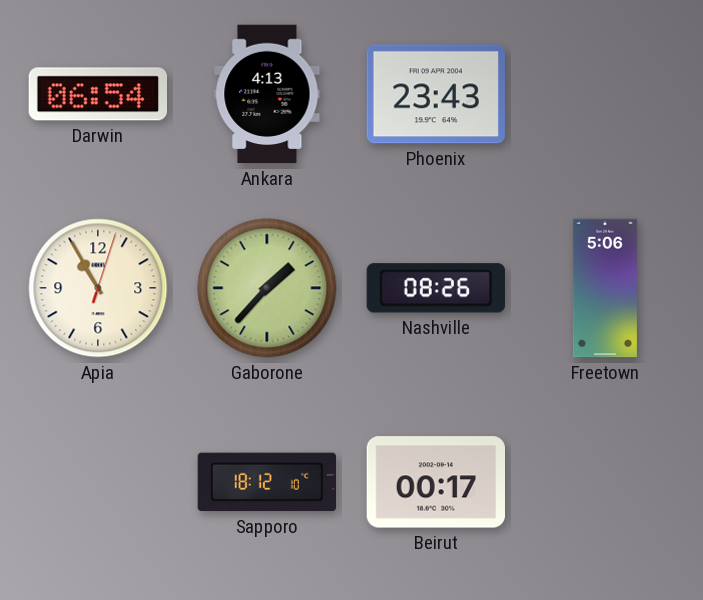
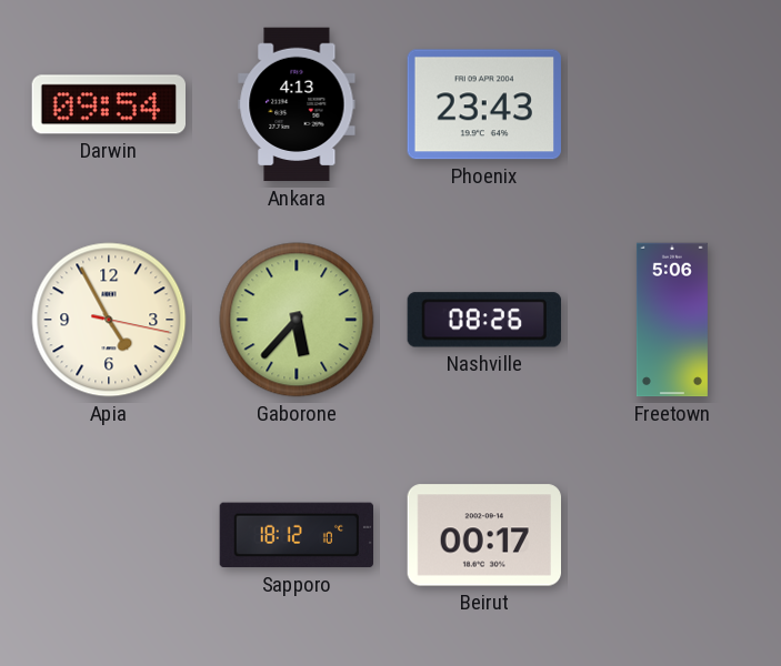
Darwin: 06:54 -> 09:54 (108, 104)
Apia: 10:55 -> 4:55 (109, 320)
Gaborone: 1:37 -> 5:37 (297, 320)
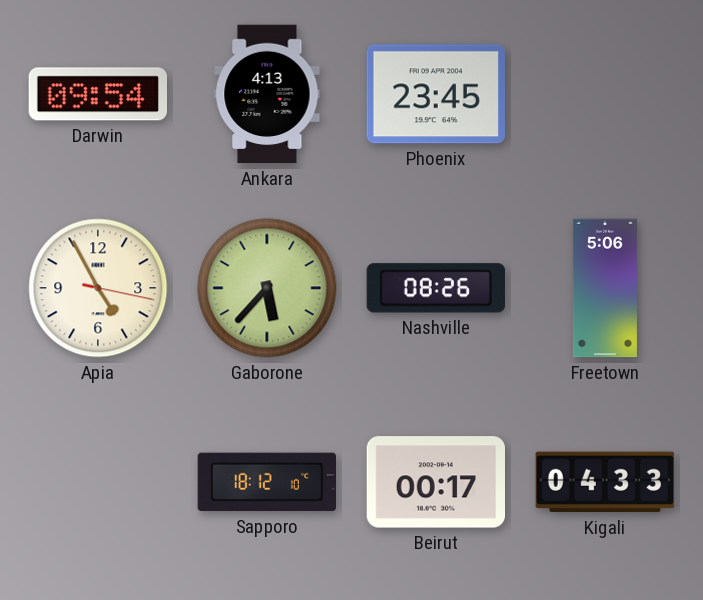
Phoenix: 23:43 -> 23:45 (435, 94)
Kigali: none -> 04:33 (604, 482)
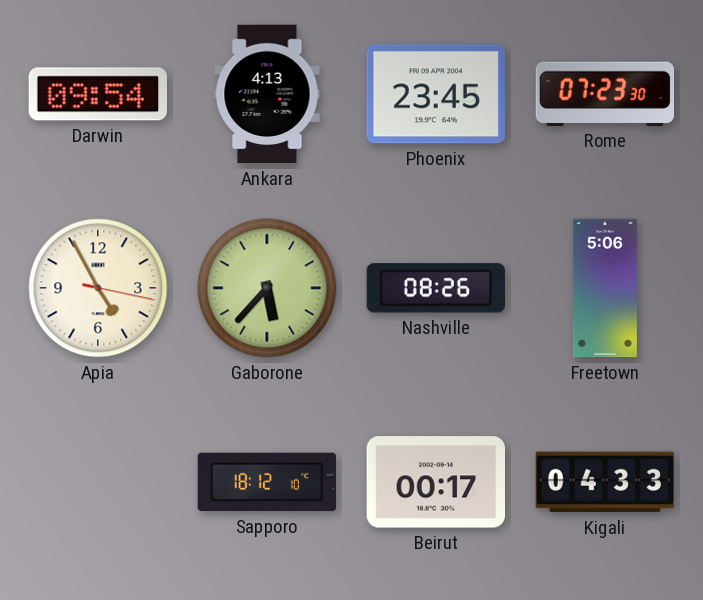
Rome: none -> 07:23 (605, 94)
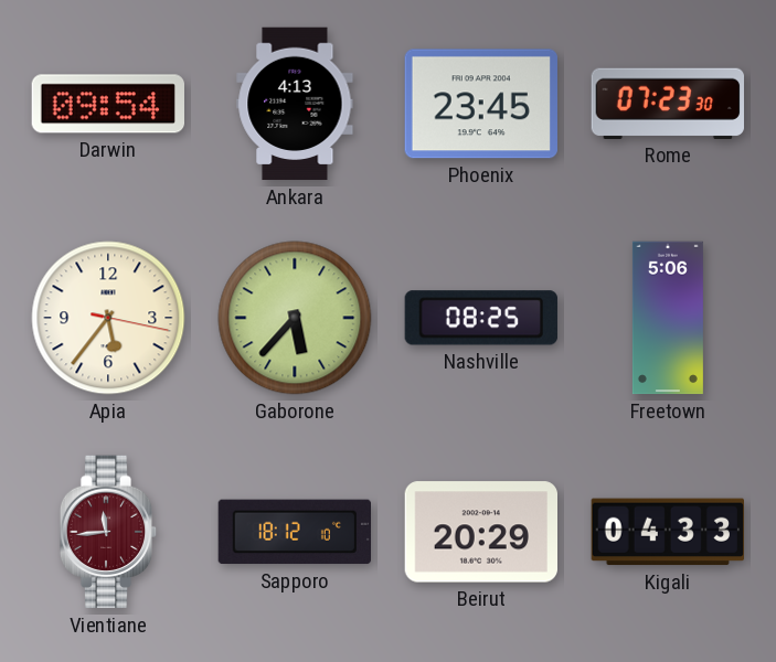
Apia: 4:55 -> 5:36 (108, 318)
Nashville: 08:26 -> 08:25 (481, 318)
Vientiane: none -> 11:44 (108, 532)
Beirut: 00:17 -> 20:29 (480, 532)
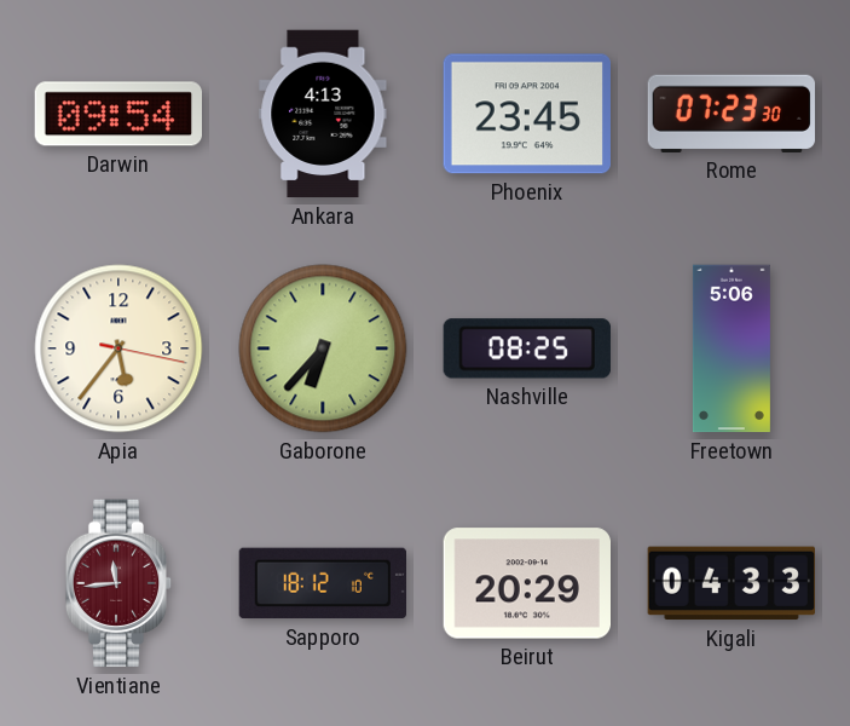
Gaborone: 5:37 -> 6:37 (323, 348)
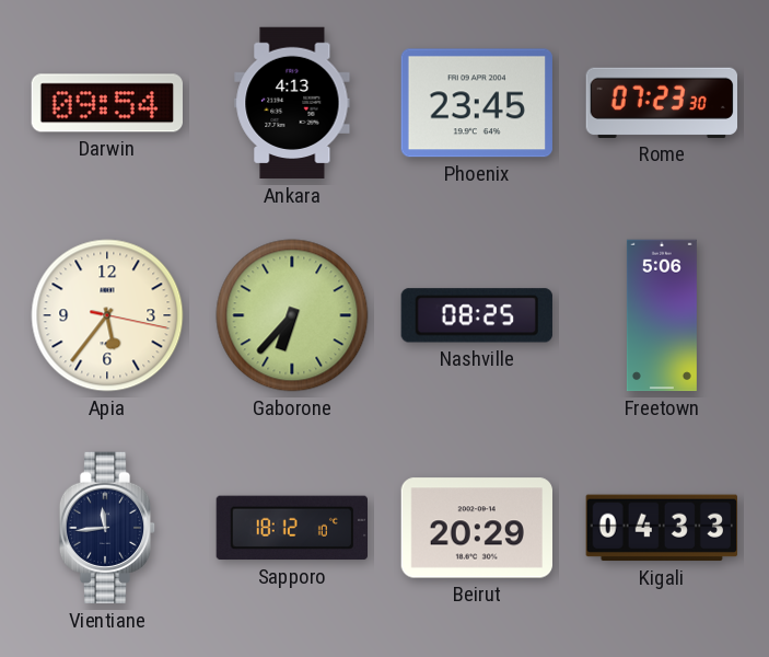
Vientiane dial: burgundy -> navy (107, 528)
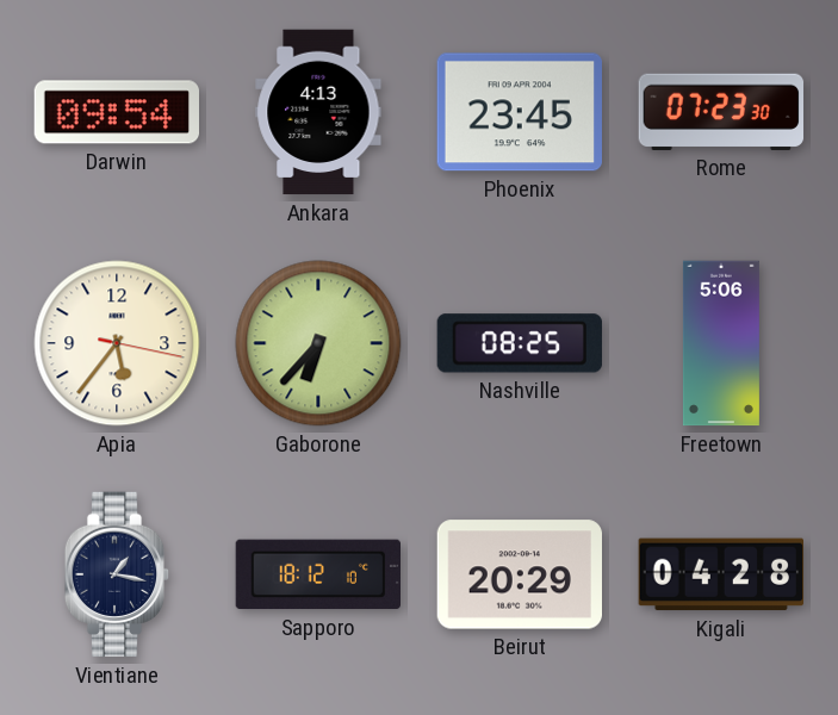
Vientiane: 11:44 -> 1:17 (117, 574)
Kigali: 04:33 -> 04:28 (720, 574)
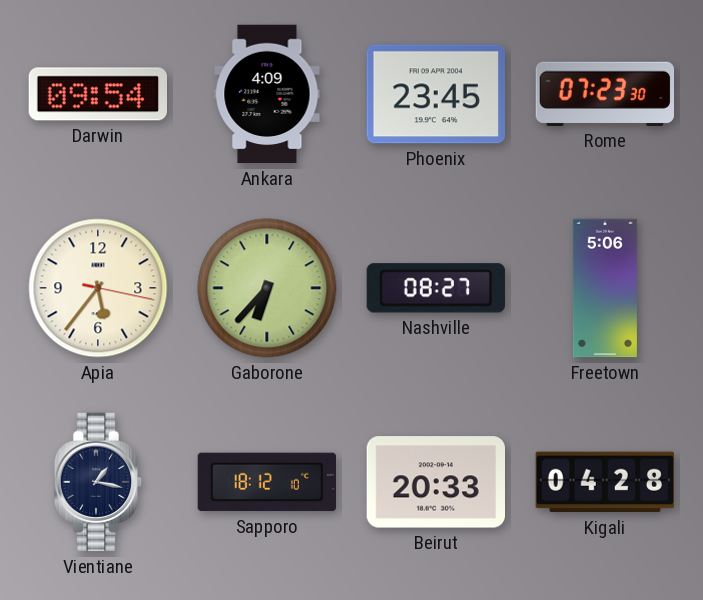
Ankara: 4:13 -> 4:09 (267, 94)
Nashville: 08:25 -> 08:27 (436, 288)
Beirut: 20:29 -> 20:33 (435, 482)
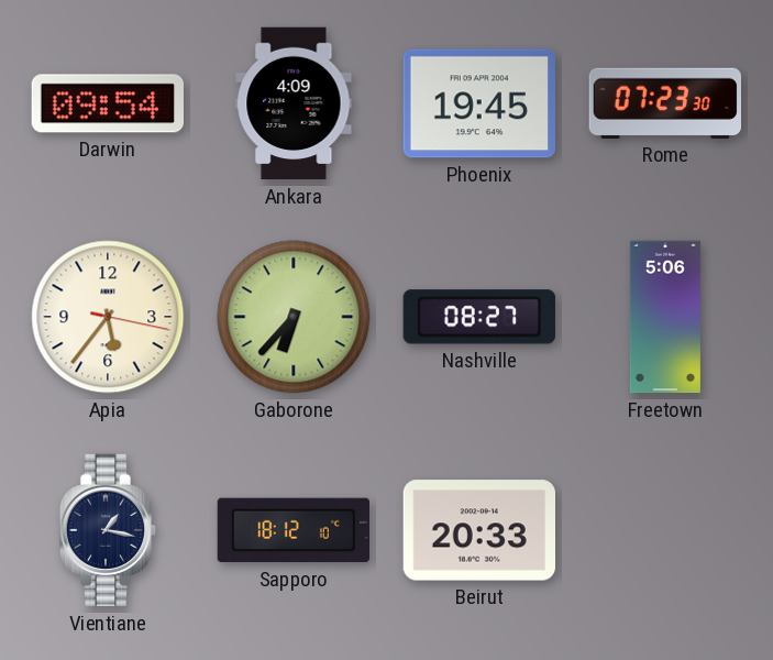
Phoenix: 23:45 -> 19:45 (478, 103)
Kigali: 04:28 -> none (604, 482)
